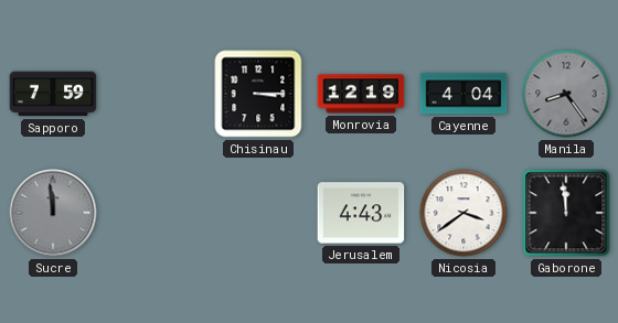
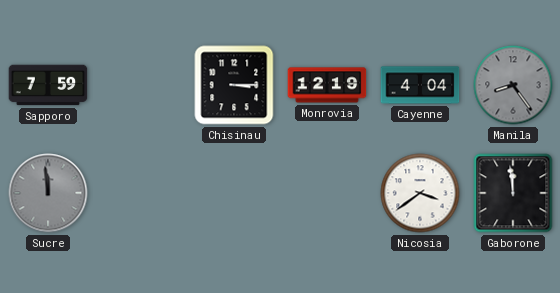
Jerusalem: 4:43 -> none (361, 213)
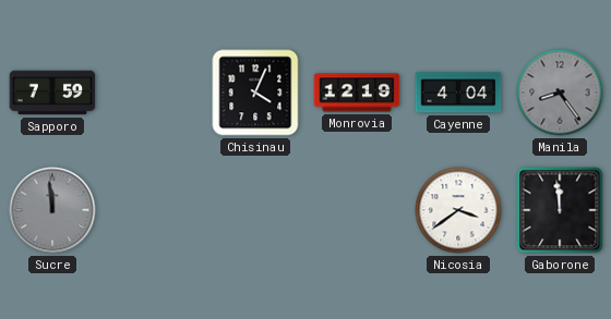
Chisinau: 3:15 -> 4:04 (255, 93)
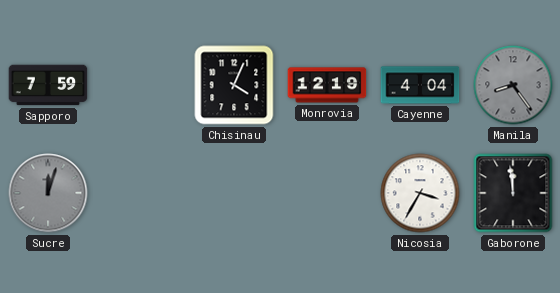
Sucre: 11:59 -> 12:03 (48, 193)
Nicosia: 3:39 -> 3:35 (420, 193)
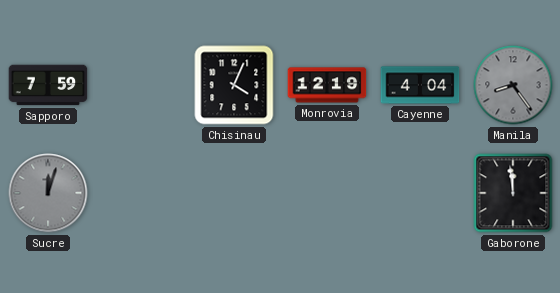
Nicosia: 3:35 -> none (420, 193)
